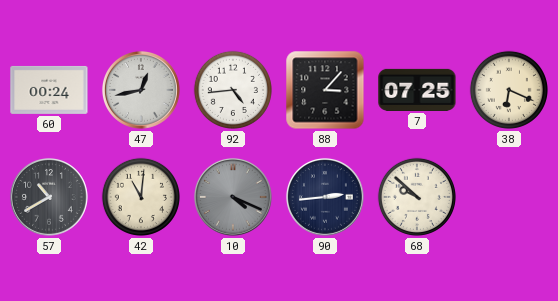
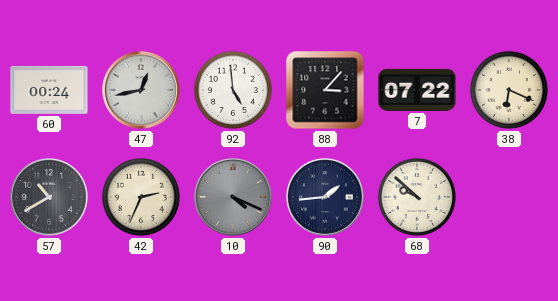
92: 4:44 -> 4:59 (233, 90)
7: 07:25 -> 07:22 (417, 90)
42: 11:01 -> 2:34 (141, 197)
90: 2:44 -> 1:44 (325, 197)
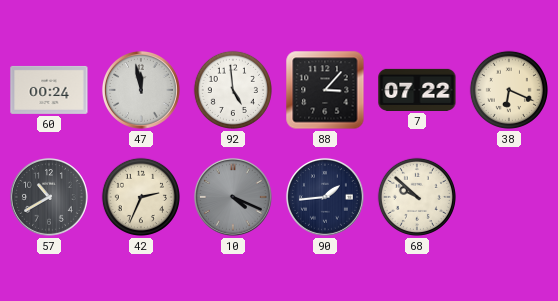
47: 12:43 -> 11:58 (141, 90)
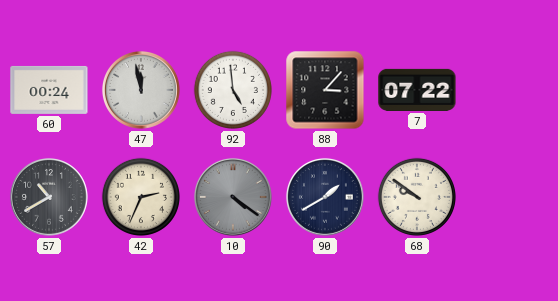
38: 6:19 -> none (509, 90)
10: 4:19 -> 4:21 (233, 197)
90: 1:44 -> 1:40 (325, 197)
68: 9:52 -> 9:51 (417, 197)
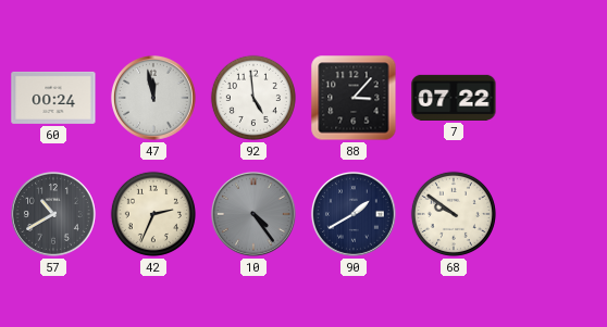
10: 4:21 -> 4:24 (253, 214)
